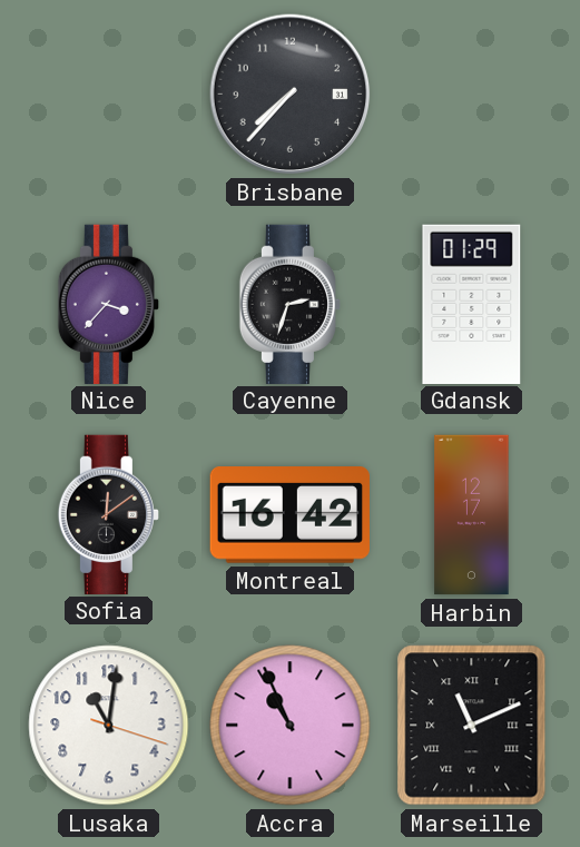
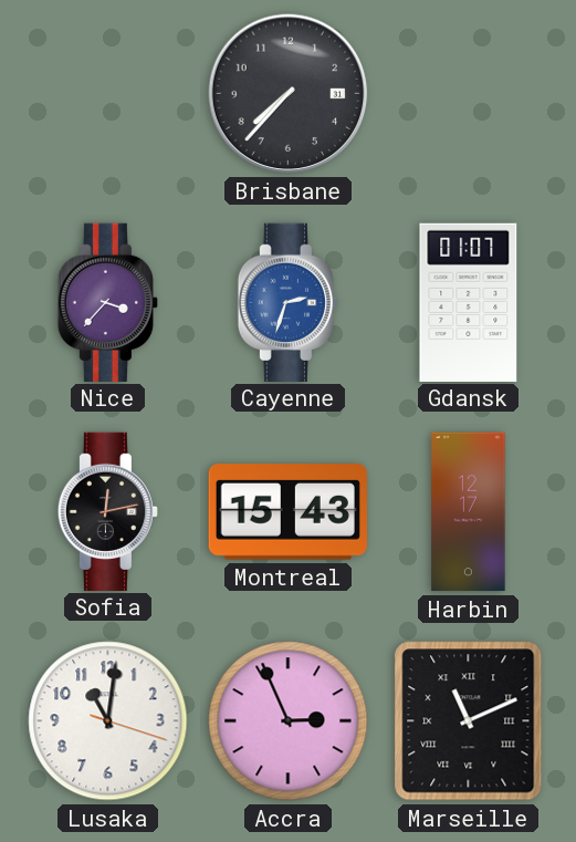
Cayenne dial: black -> blue (287, 302)
Gdansk: 01:29 -> 01:07 (469, 302)
Sofia: 12:09 -> 12:13 (107, 511)
Montreal: 16:42 -> 15:43 (287, 512)
Accra: 10:56 -> 2:56 (289, 721)
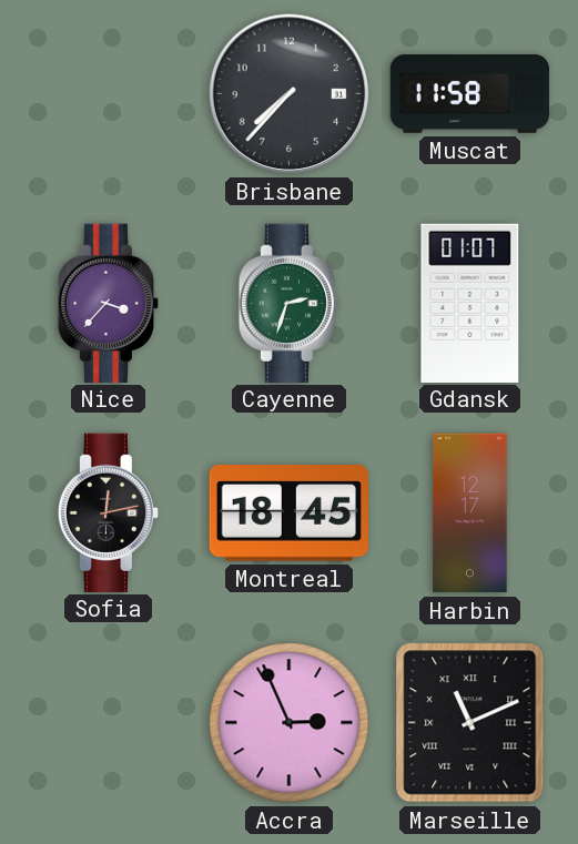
Muscat: none -> 11:58 (470, 94)
Cayenne dial: blue -> green (288, 303)
Montreal: 15:43 -> 18:45 (288, 513)
Lusaka: 11:01 -> none (108, 721)
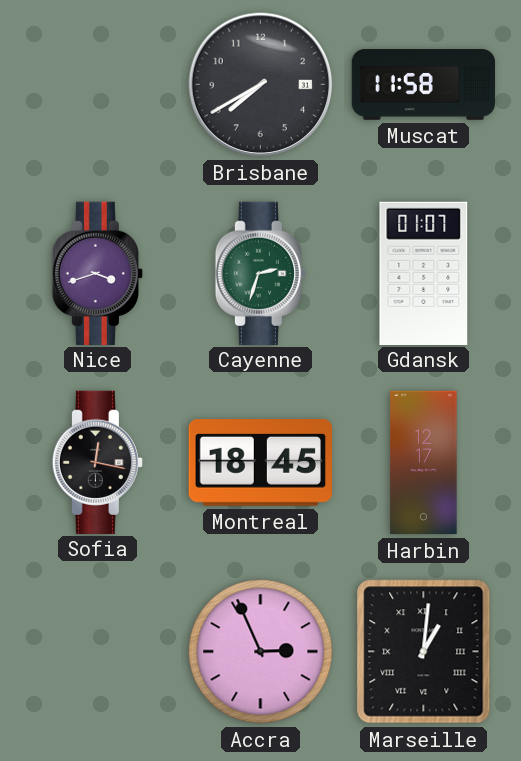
Brisbane: 7:37 -> 7:40 (261, 85)
Nice: 3:37 -> 3:42 (97, 273)
Sofia: 12:13 -> 12:17 (97, 462)
Marseille: 11:11 -> 1:01 (424, 652)
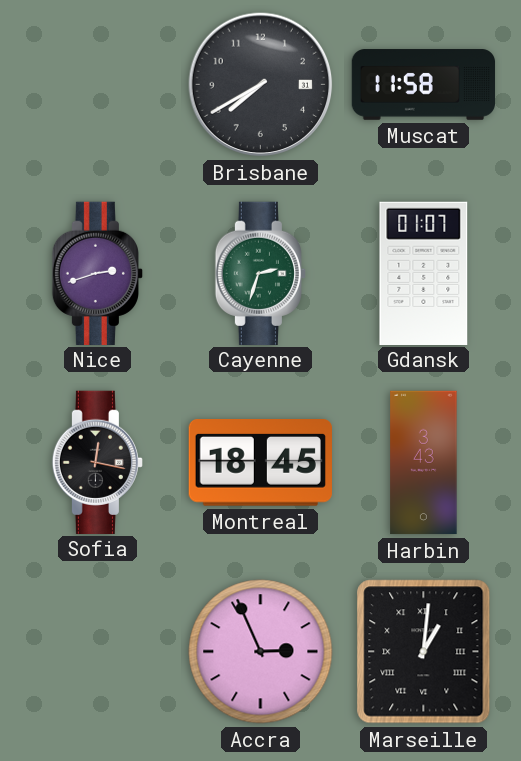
Nice: 3:42 -> 2:42 (97, 273)
Harbin: 12:17 -> 3:43 (424, 463)
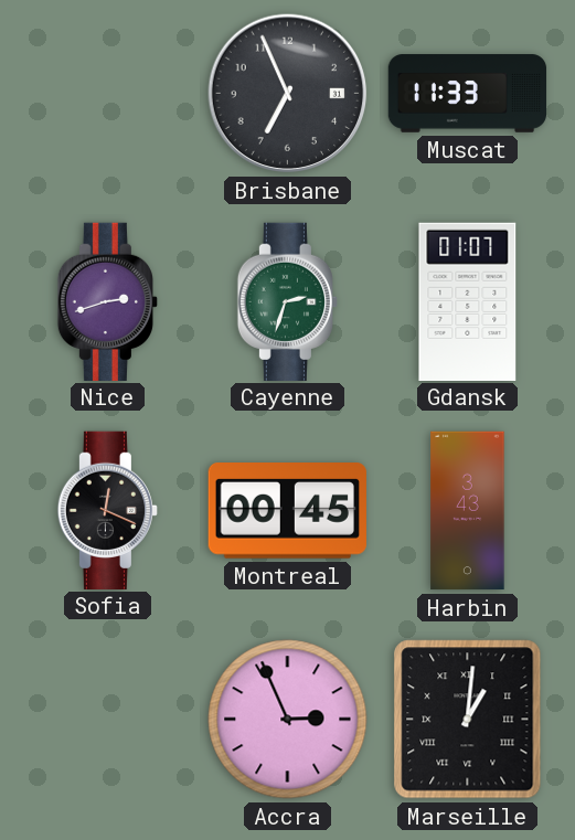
Brisbane: 7:40 -> 6:56 (288, 94)
Muscat: 11:58 -> 11:33 (468, 94)
Sofia: 12:17 -> 12:19 (107, 510)
Montreal: 18:45 -> 00:45 (287, 511)
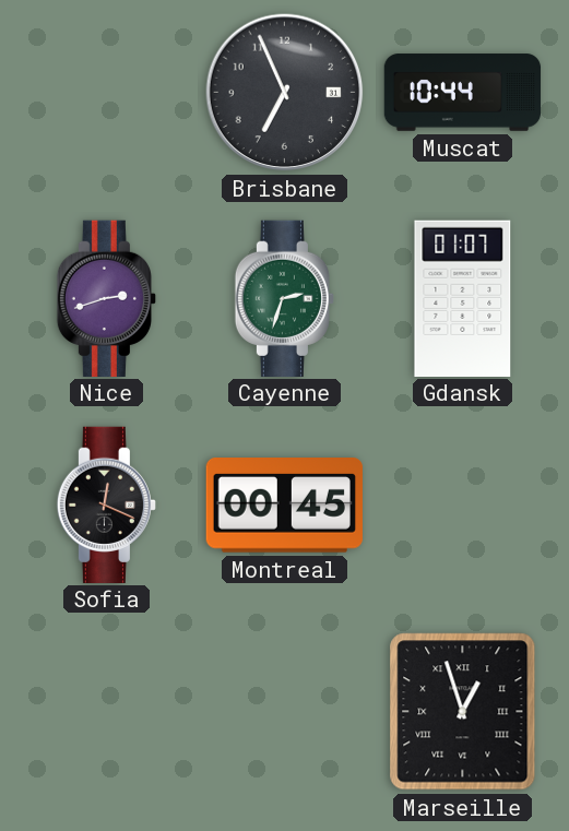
Muscat: 11:33 -> 10:44 (463, 93)
Harbin: 3:43 -> none (468, 511)
Accra: 2:56 -> none (288, 720)
Marseille: 1:01 -> 12:57 (463, 712)
